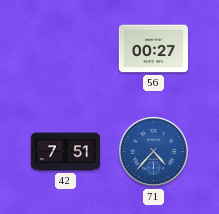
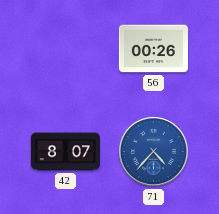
56: 00:27 -> 00:26 (153, 49)
42: 7:51 -> 8:07 (65, 152)
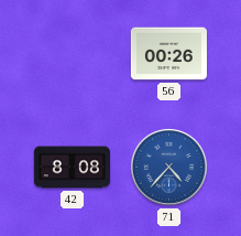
42: 8:07 -> 8:08 (72, 168)
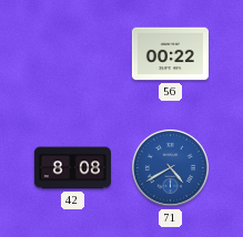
56: 00:26 -> 00:22 (170, 54)
71: 4:37 -> 4:40 (170, 167)
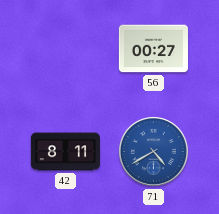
56: 00:22 -> 00:27 (153, 49)
42: 8:08 -> 8:11 (65, 152)
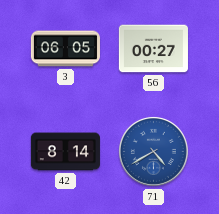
3: none -> 06:05 (65, 49)
42: 8:11 -> 8:14 (65, 152)
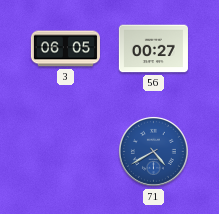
42: 8:14 -> none (65, 152)
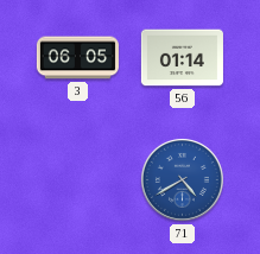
56: 00:27 -> 01:14 (182, 58)
